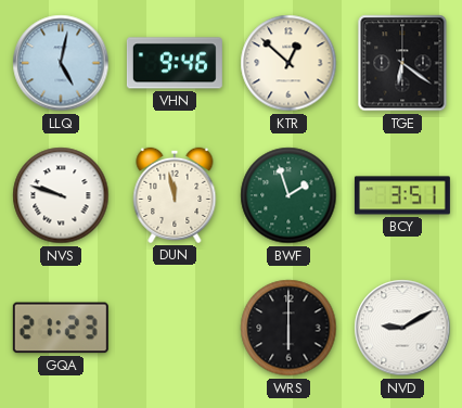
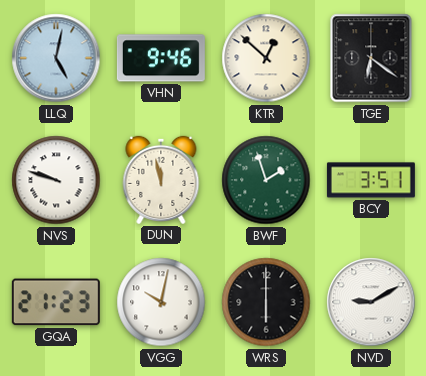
VGG: none -> 10:02 (161, 302)
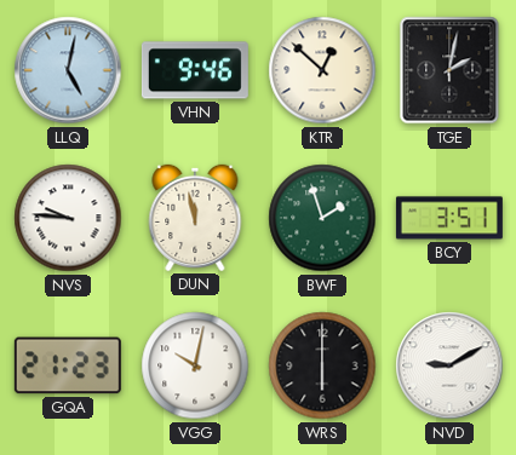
TGE: 6:21 -> 2:02 (449, 70)
NVS: 9:48 -> 9:46 (68, 218)
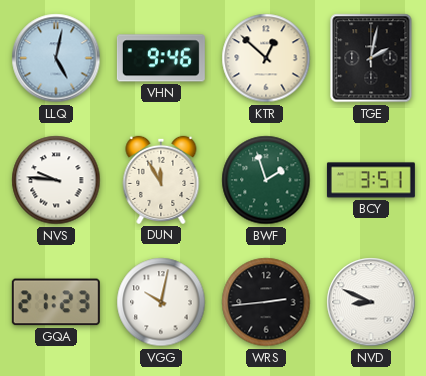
DUN: 11:58 -> 11:55 (161, 180)
WRS: 6:00 -> 2:44 (266, 302)
NVD: 9:10 -> 8:49 (371, 302)
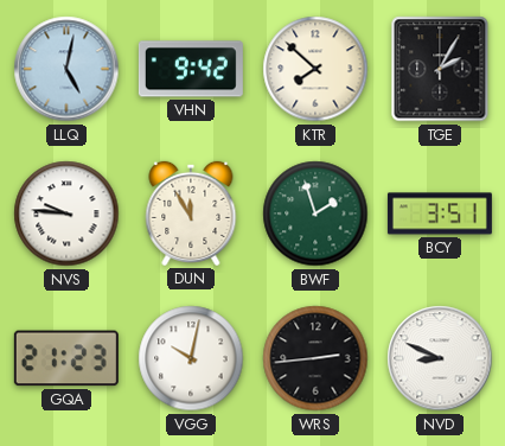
VHN: 9:46 -> 9:42 (191, 69)
KTR: 12:52 -> 7:52 (315, 69)
TGE: 2:02 -> 2:05 (440, 69)
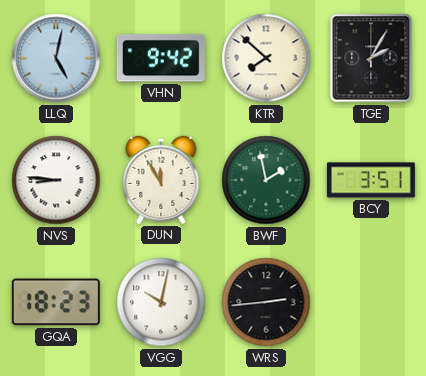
NVS: 9:46 -> 8:46 (56, 180)
BWF: 1:57 -> 1:58 (266, 180)
GQA: 21:23 -> 18:23 (56, 302)
NVD: 8:49 -> none (440, 358)
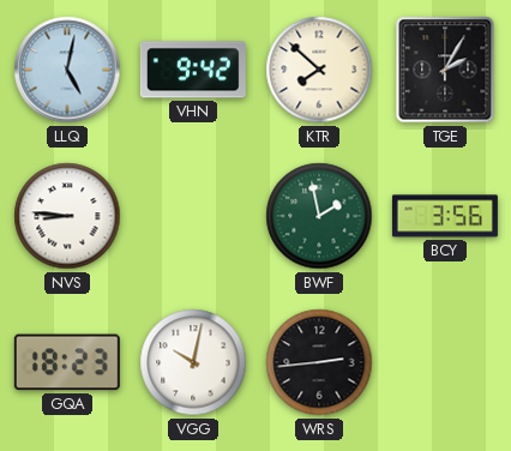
DUN: 11:55 -> none (161, 180)
BCY: 3:51 -> 3:56 (445, 216)
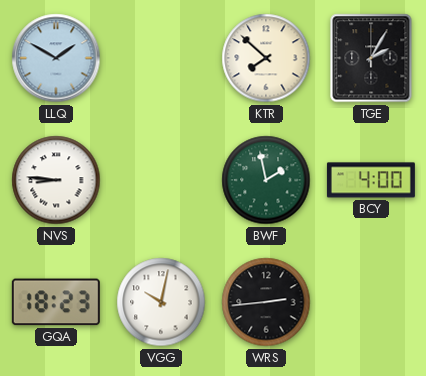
LLQ: 5:02 -> 1:50 (56, 58)
VHN: 9:42 -> none (193, 70)
BCY: 3:56 -> 4:00 (371, 180)
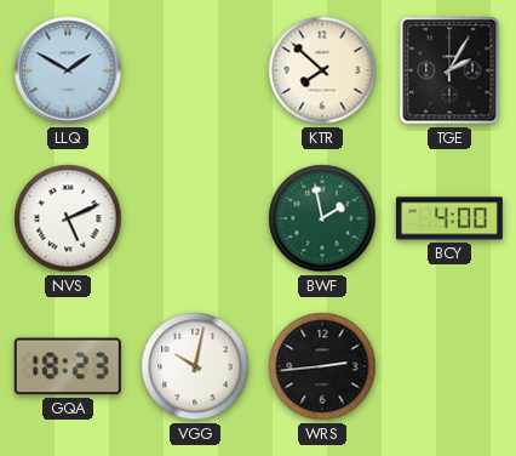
NVS: 8:46 -> 5:11 (68, 218)
